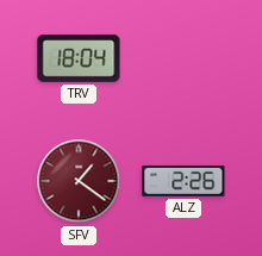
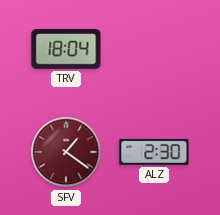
ALZ: 2:26 -> 2:30 (154, 152)
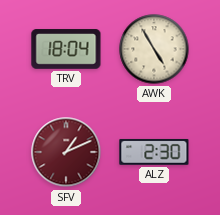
AWK: none -> 4:55 (154, 49)
SFV: 1:21 -> 1:11 (66, 152)
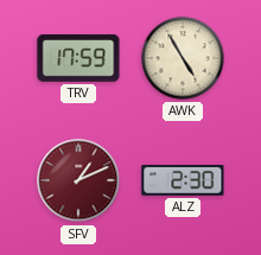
TRV: 18:04 -> 17:59 (78, 58)
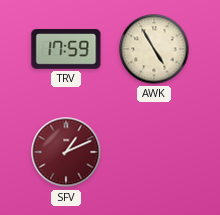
ALZ: 2:30 -> none (183, 180)
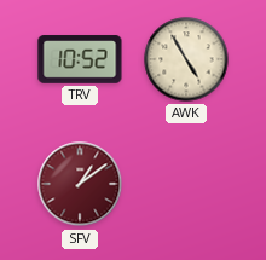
TRV: 17:59 -> 10:52 (80, 59)
SFV: 1:11 -> 1:09 (80, 184)
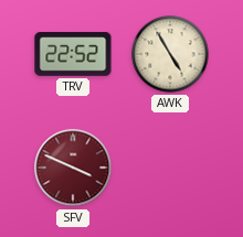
TRV: 10:52 -> 22:52 (73, 54)
SFV: 1:09 -> 3:49 (73, 168)
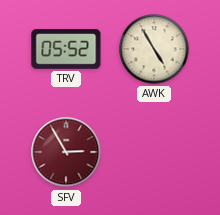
TRV: 22:52 -> 05:52 (66, 49)
SFV: 3:49 -> 2:55 (66, 152)
